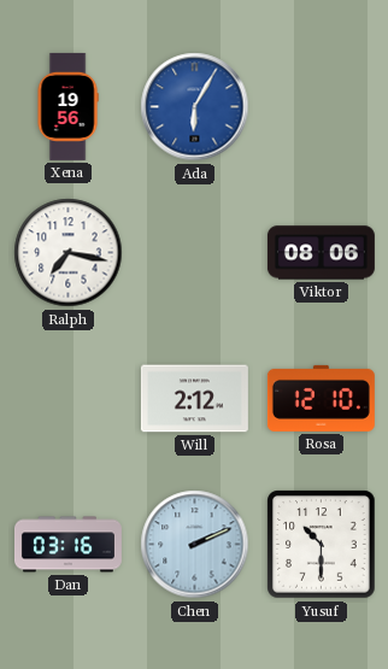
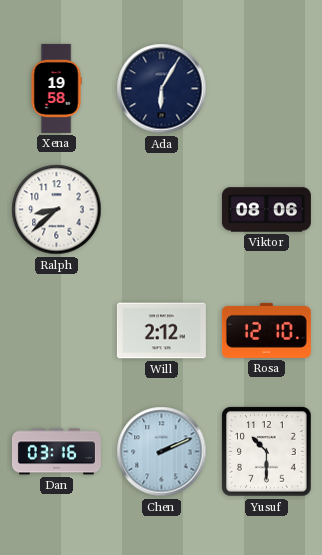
Xena: 19:56 -> 19:58 (56, 88)
Ada dial: blue -> navy (162, 89)
Ralph: 7:17 -> 8:38 (57, 210)
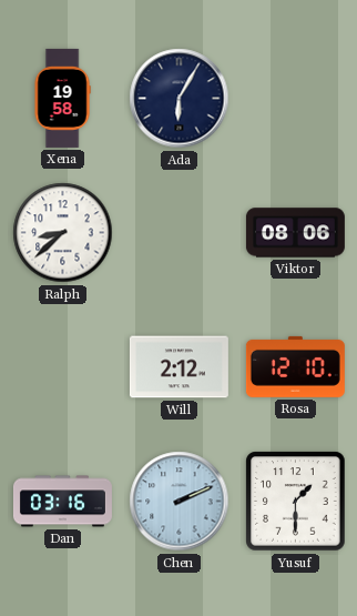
Yusuf: 10:30 -> 1:30 (296, 502)
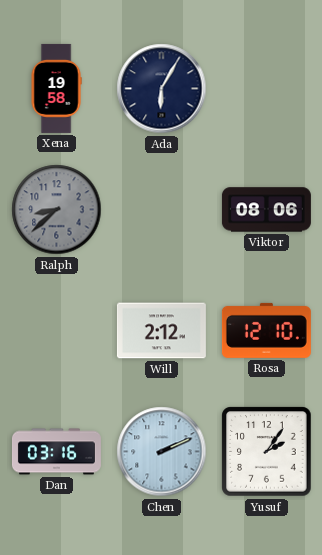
Ralph dial: white -> grey (57, 210)
Yusuf: 1:30 -> 2:06 (267, 452)
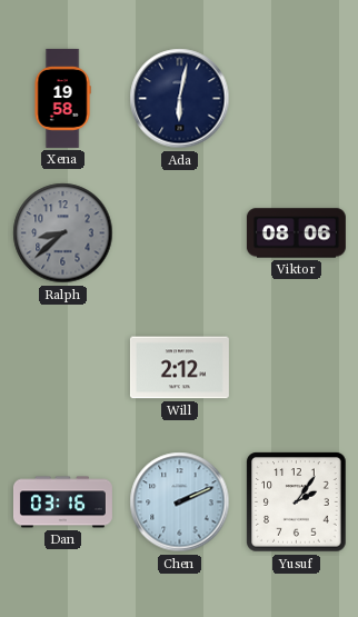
Ada: 6:05 -> 6:02 (180, 99)
Rosa: 12:10 -> none (266, 330)
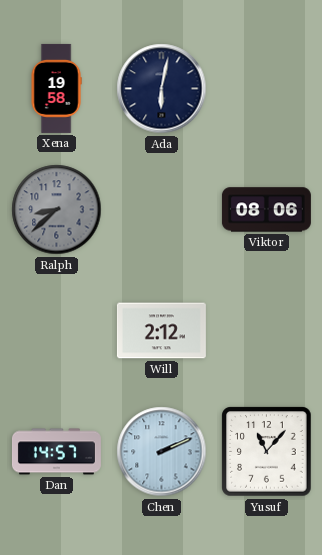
Dan: 03:16 -> 14:57 (56, 452)
Yusuf: 2:06 -> 11:07 (267, 452)
